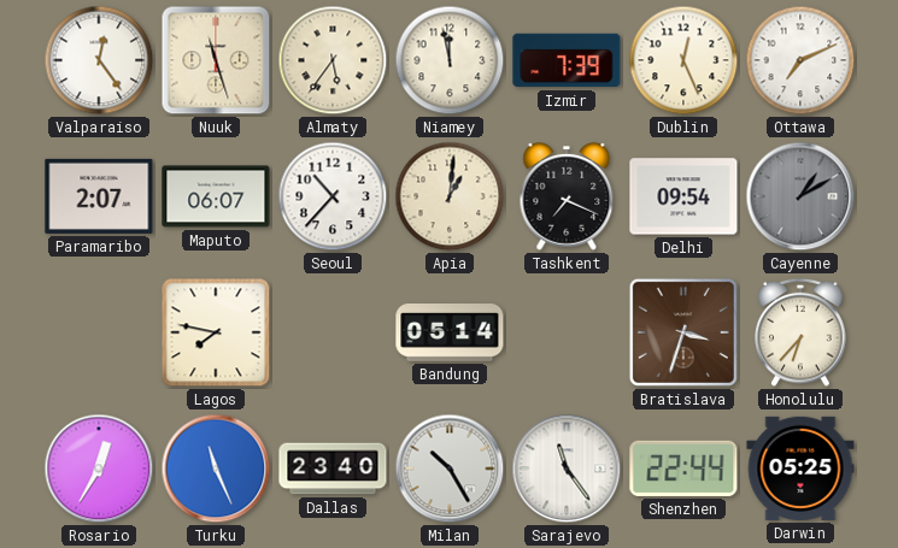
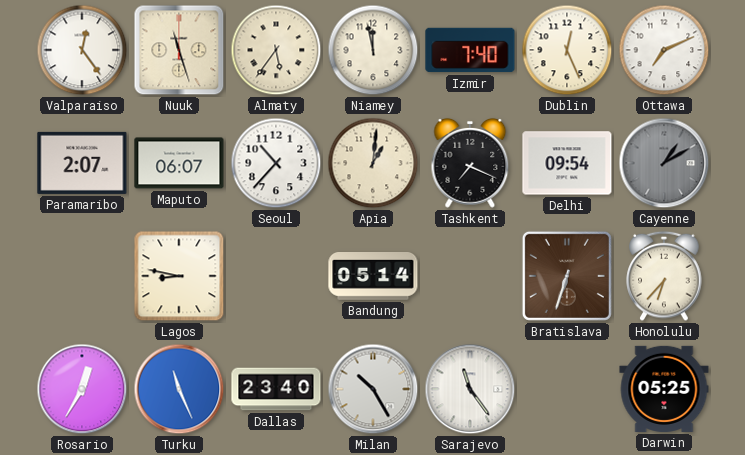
Izmir: 7:39 -> 7:40 (470, 50)
Lagos: 7:47 -> 8:47 (179, 276)
Bratislava: 3:33 -> 6:33 (567, 276)
Shenzhen: 22:44 -> none (683, 469)
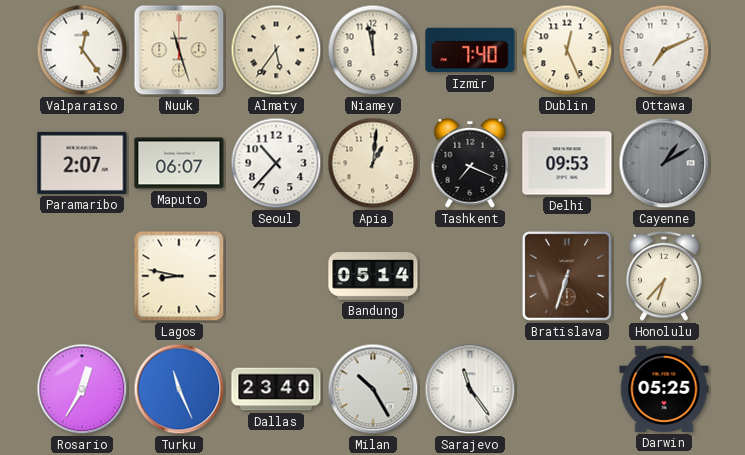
Delhi: 09:54 -> 09:53 (567, 163)
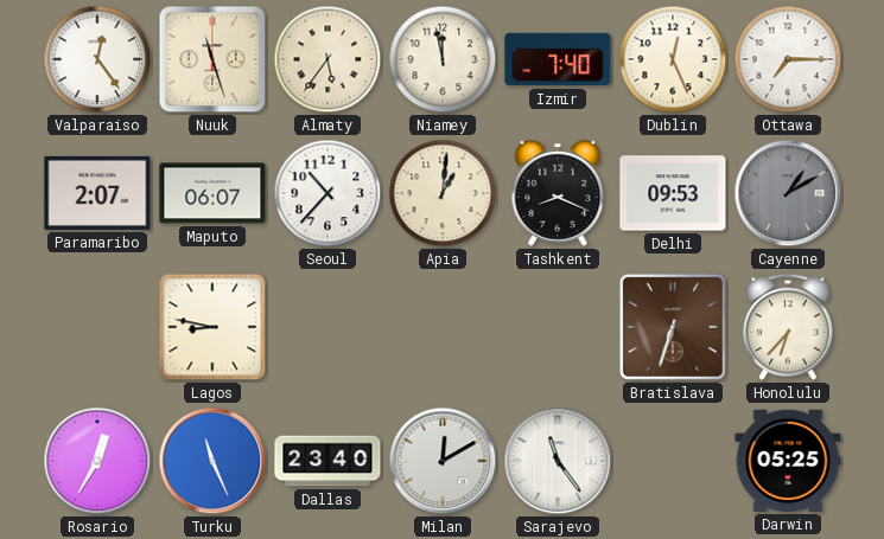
Ottawa: 7:11 -> 7:15 (788, 59)
Tashkent: 7:19 -> 8:19 (558, 193)
Bandung: 05:14 -> none (373, 277)
Milan: 10:25 -> 12:10 (443, 461)
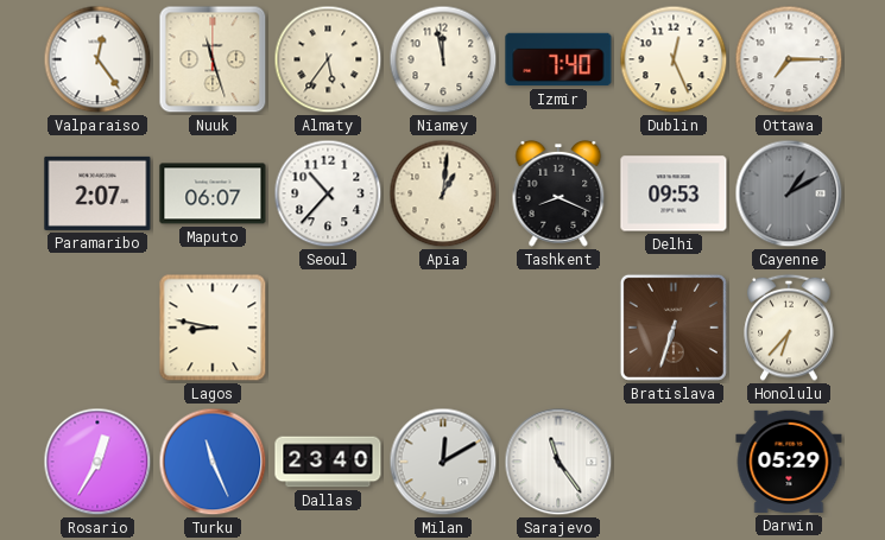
Darwin: 05:25 -> 05:29 (789, 462)
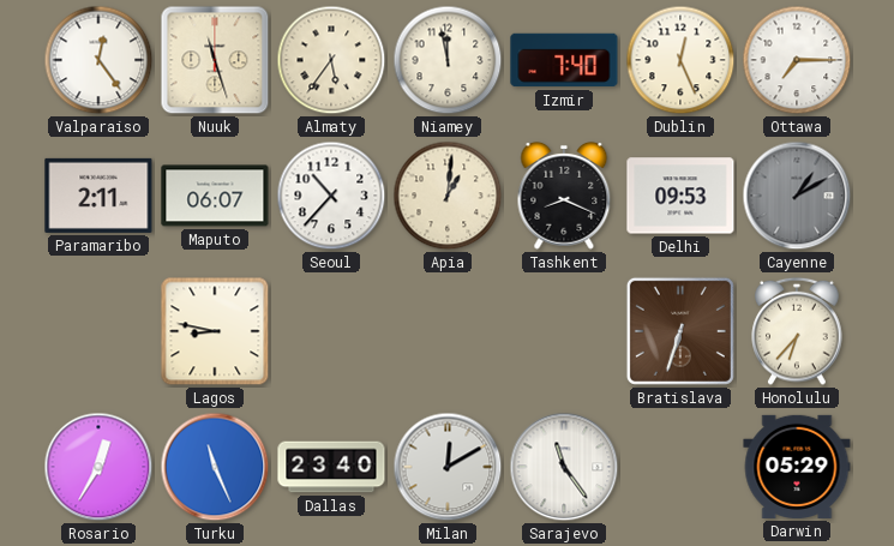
Paramaribo: 2:07 -> 2:11 (98, 196)
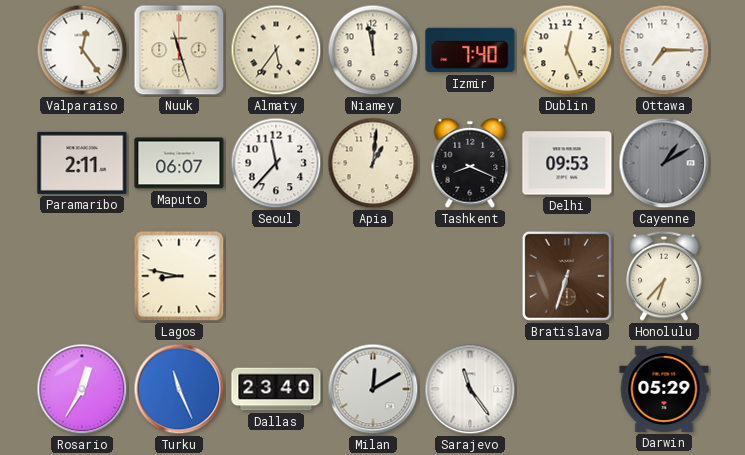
Seoul: 10:37 -> 11:37 (276, 163)
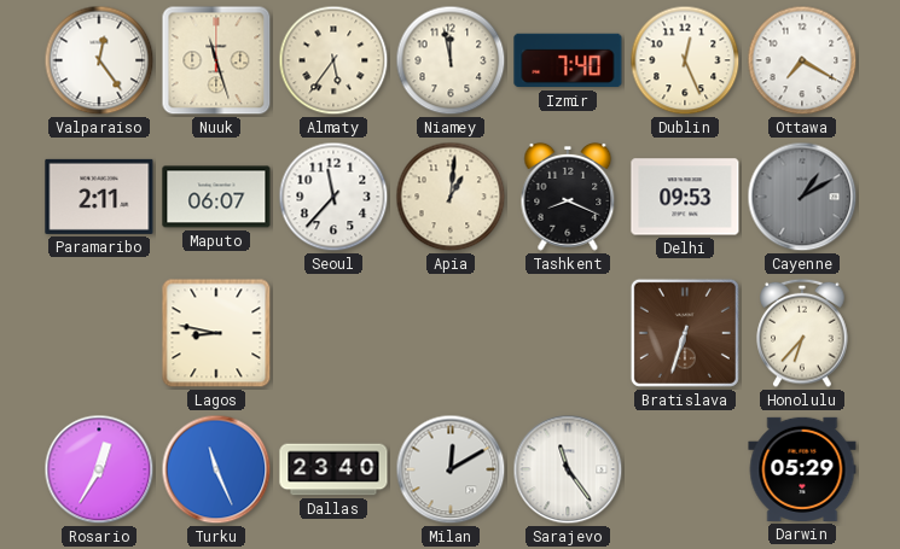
Ottawa: 7:15 -> 7:20 (802, 60)
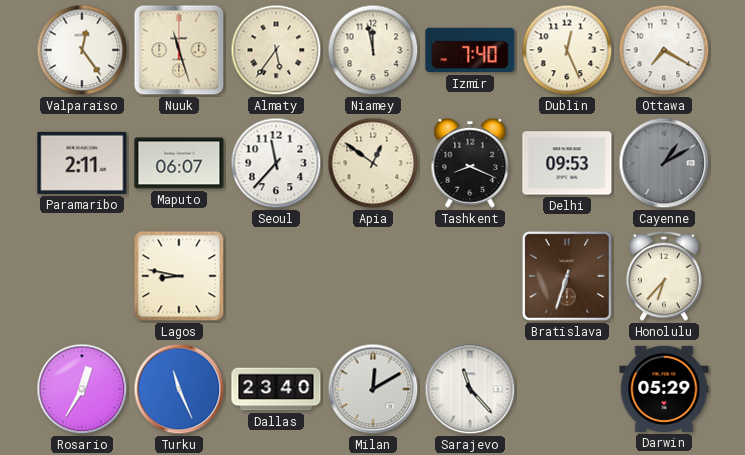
Apia: 1:01 -> 12:51 (373, 163)
Sarajevo: 11:24 -> 11:23 (470, 389)
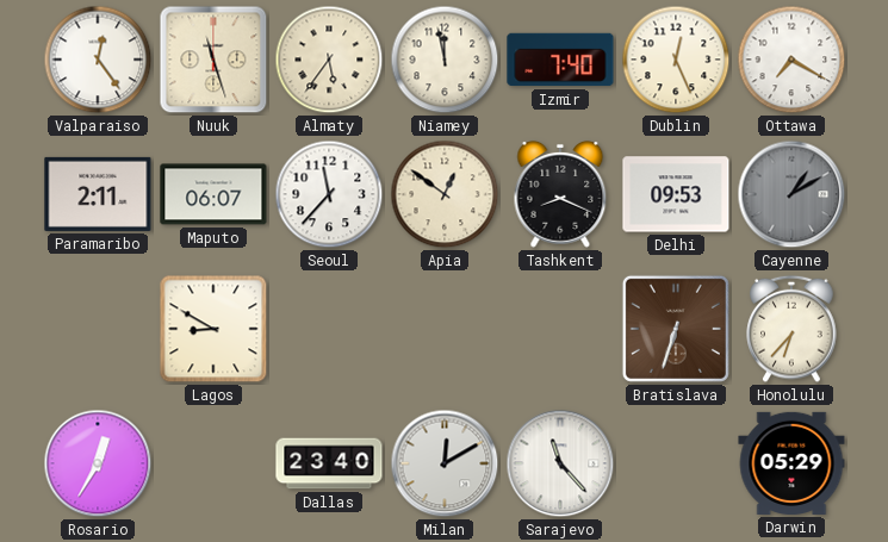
Lagos: 8:47 -> 8:50 (213, 329)
Turku: 11:26 -> none (179, 389)
